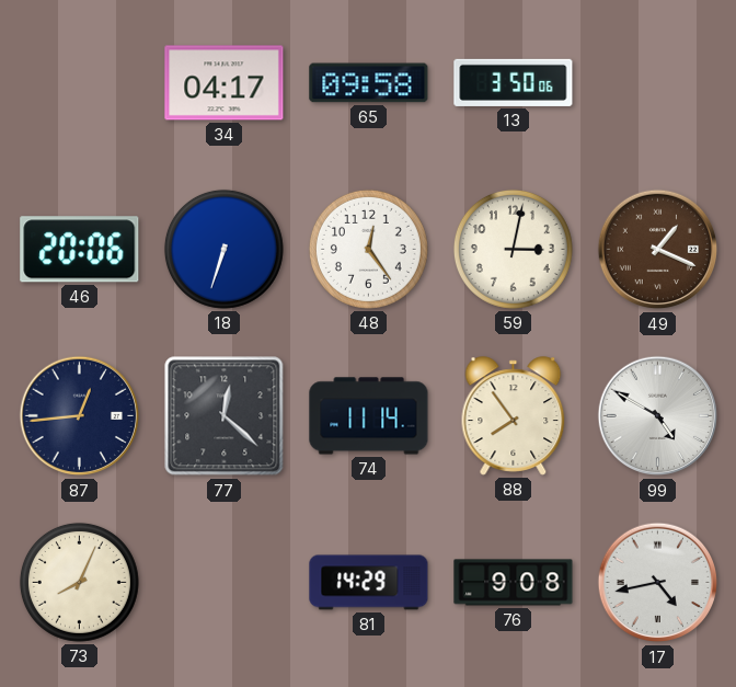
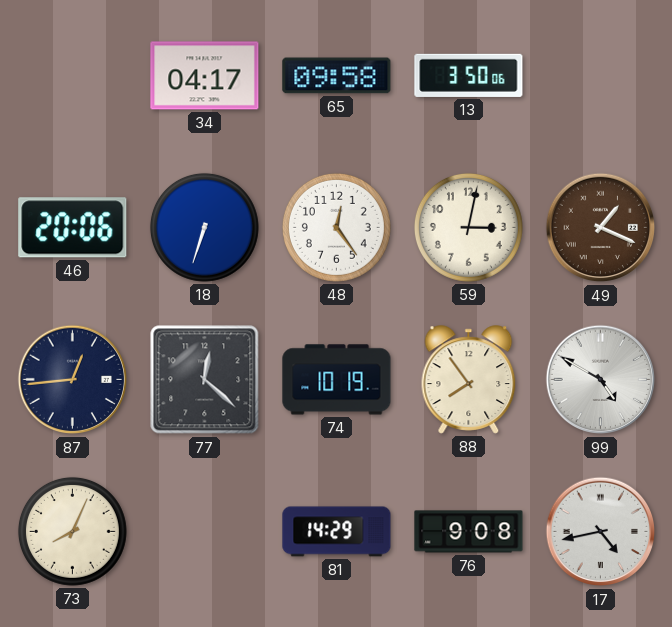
74: 11:14 -> 10:19 (337, 380)
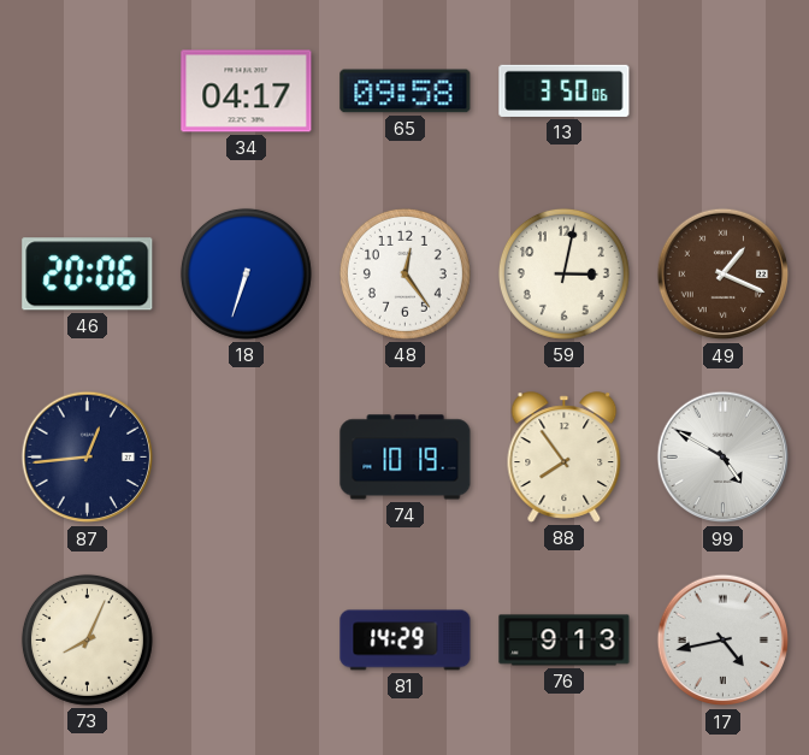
77: 12:22 -> none (205, 380)
76: 9:08 -> 9:13 (565, 641)
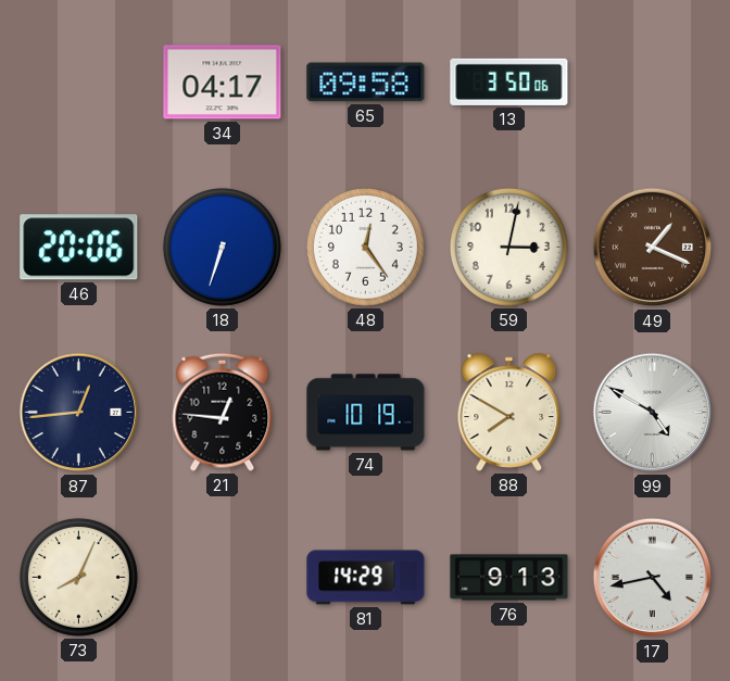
21: none -> 12:46 (223, 412)
88: 7:54 -> 7:50 (509, 413)
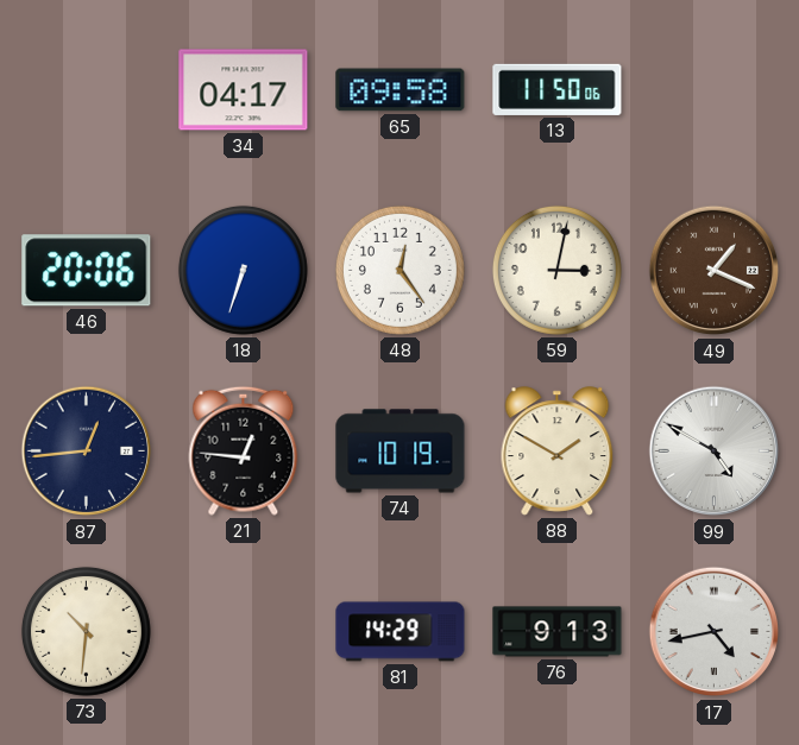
13: 3:50 -> 11:50 (558, 89)
88: 7:50 -> 1:50 (558, 452)
73: 8:04 -> 10:31 (86, 631)
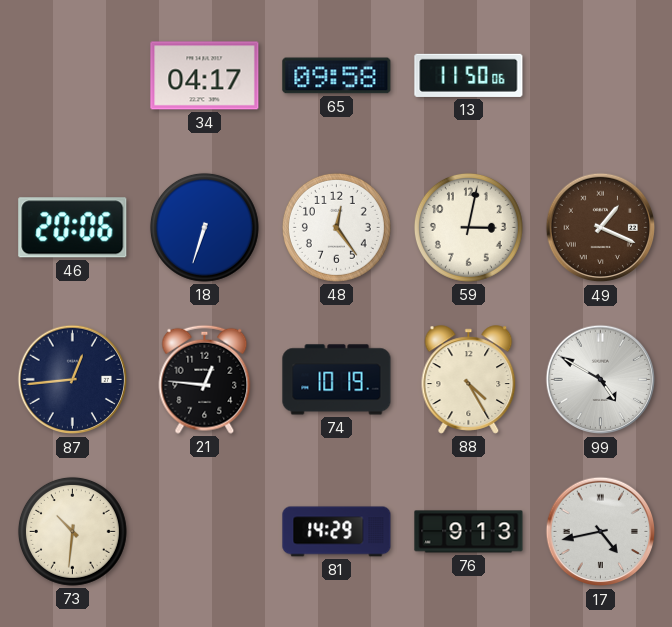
88: 1:50 -> 4:25 (469, 380)
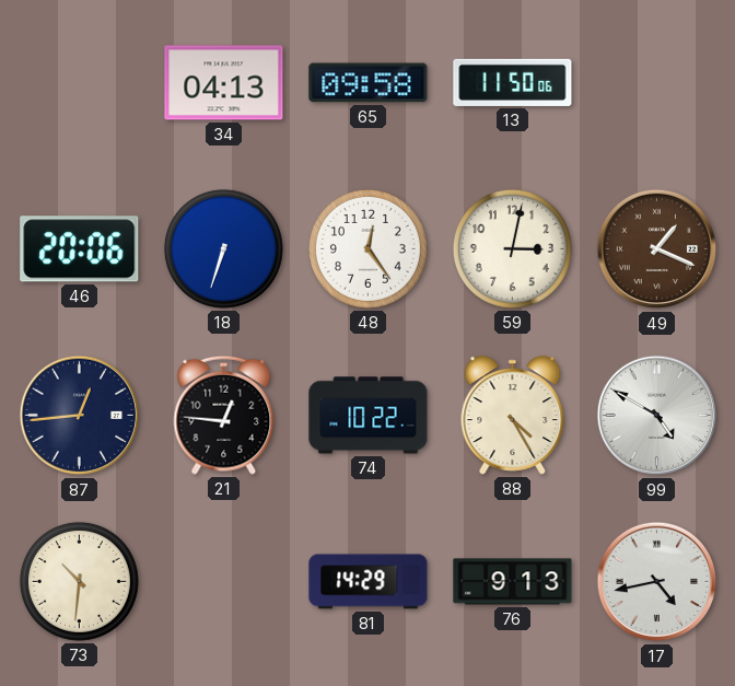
34: 04:17 -> 04:13 (224, 83)
74: 10:19 -> 10:22 (369, 416)
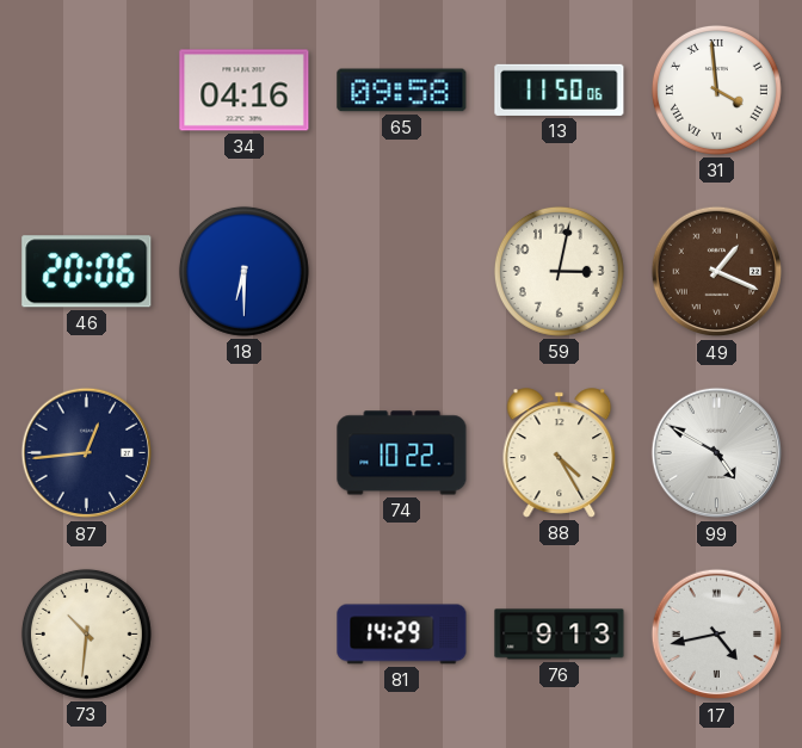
34: 04:13 -> 04:16 (245, 91)
31: none -> 3:59 (716, 89)
18: 6:33 -> 6:30 (243, 271)
48: 12:24 -> none (367, 248)
21: 12:46 -> none (224, 415)
